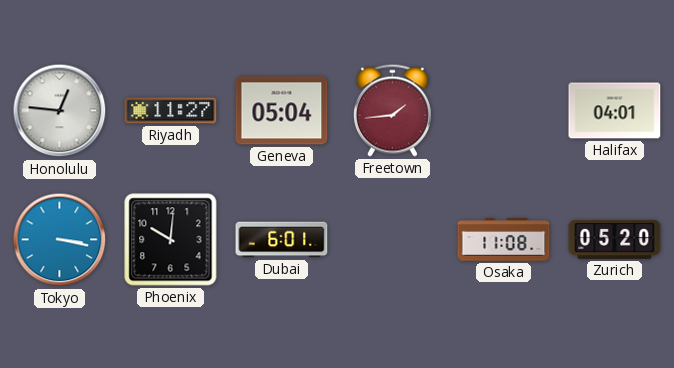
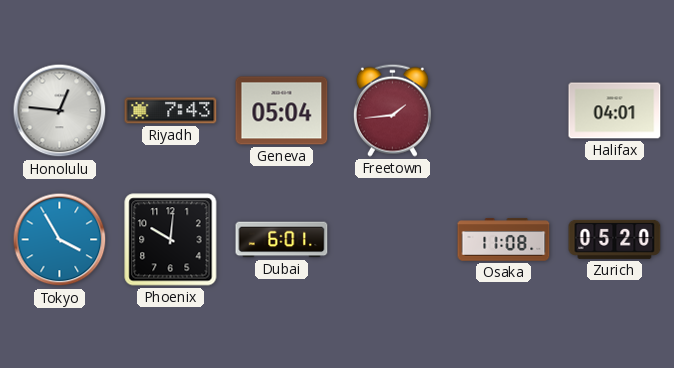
Riyadh: 11:27 -> 7:43 (171, 111)
Tokyo: 3:17 -> 3:55 (60, 240)
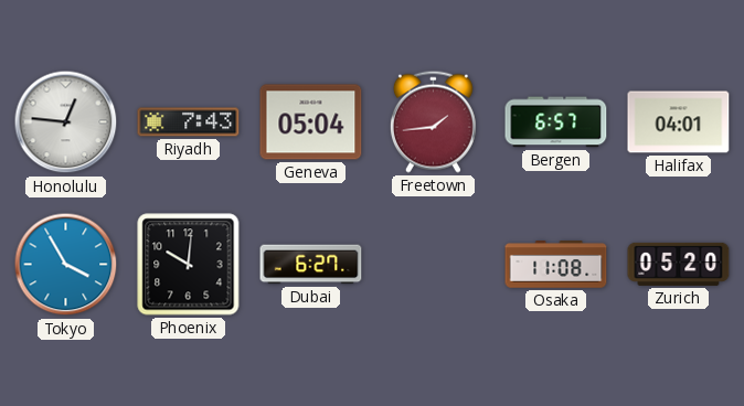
Bergen: none -> 6:57 (556, 122)
Dubai: 6:01 -> 6:27 (311, 265)
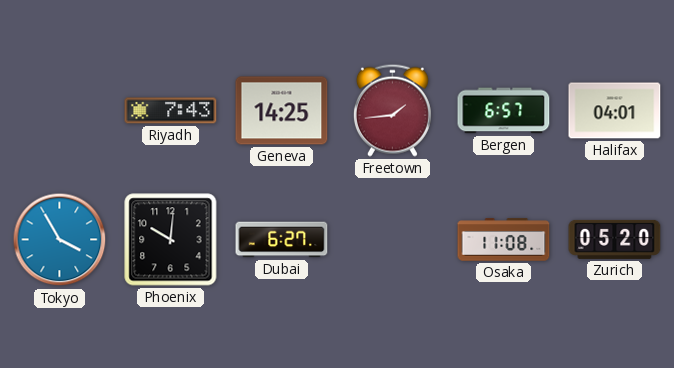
Honolulu: 12:46 -> none (66, 122)
Geneva: 05:04 -> 14:25 (282, 111)
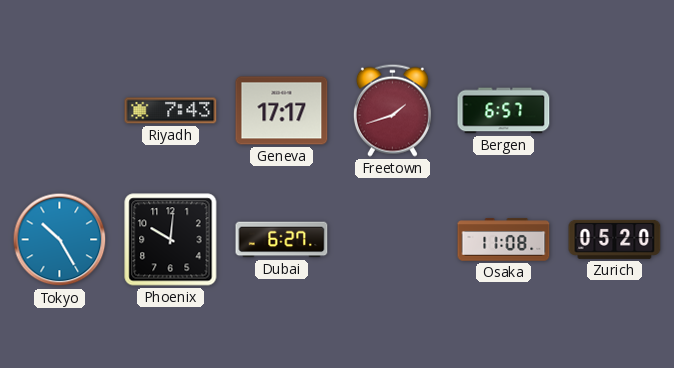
Geneva: 14:25 -> 17:17 (282, 111)
Freetown: 1:44 -> 1:42 (392, 110)
Halifax: 04:01 -> none (615, 111)
Tokyo: 3:55 -> 10:25 (60, 240)
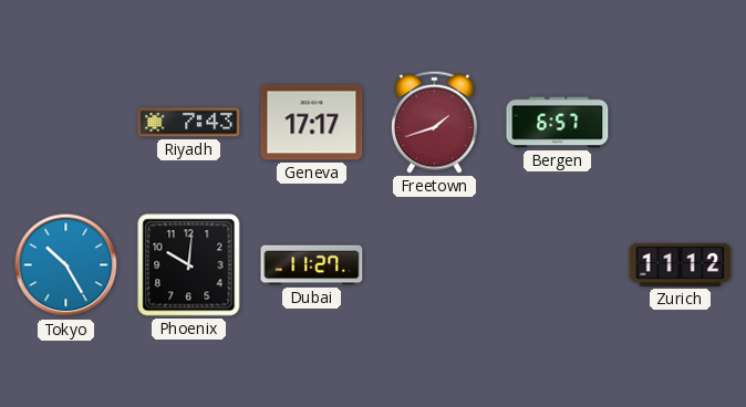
Dubai: 6:27 -> 11:27 (312, 265)
Osaka: 11:08 -> none (504, 240)
Zurich: 05:20 -> 11:12 (681, 264)
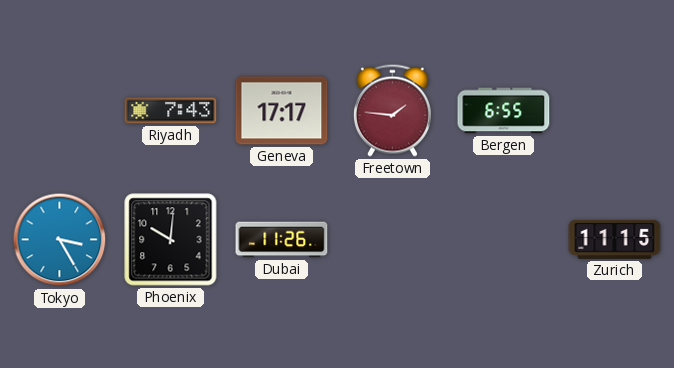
Freetown: 1:42 -> 1:46 (392, 110)
Bergen: 6:57 -> 6:55 (504, 111)
Tokyo: 10:25 -> 3:25 (60, 240)
Dubai: 11:27 -> 11:26 (282, 240)
Zurich: 11:12 -> 11:15 (615, 239)
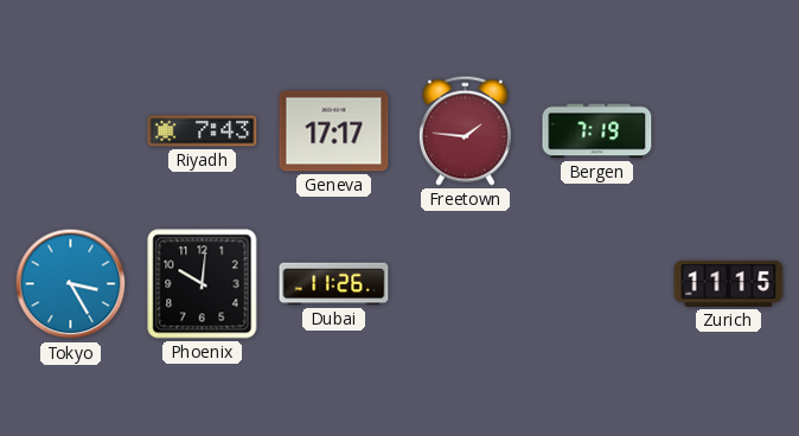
Bergen: 6:55 -> 7:19 (597, 132)
